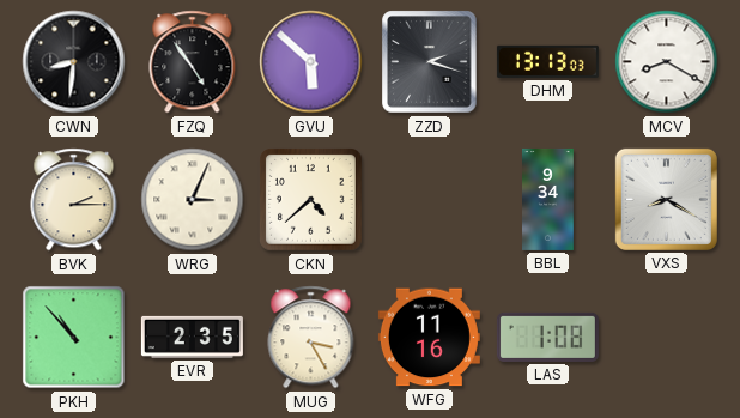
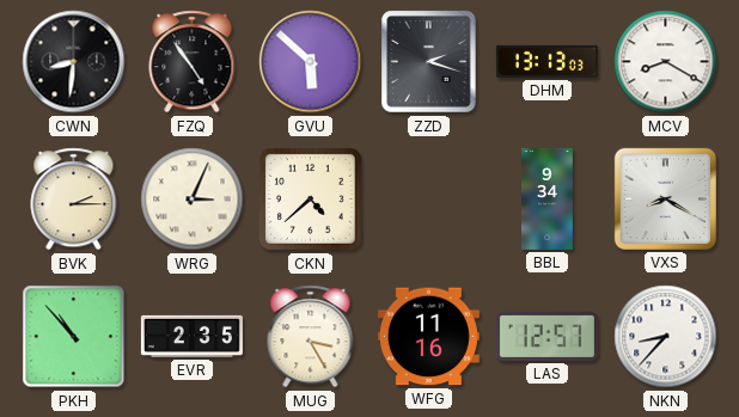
LAS: 1:08 -> 12:57 (546, 336)
NKN: none -> 8:37 (666, 337)
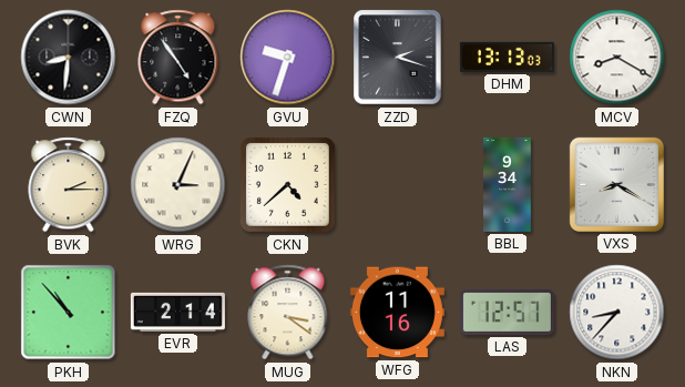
GVU: 5:52 -> 9:33 (288, 58)
EVR: 2:35 -> 2:14 (177, 312)
MUG: 3:25 -> 3:21 (288, 313)
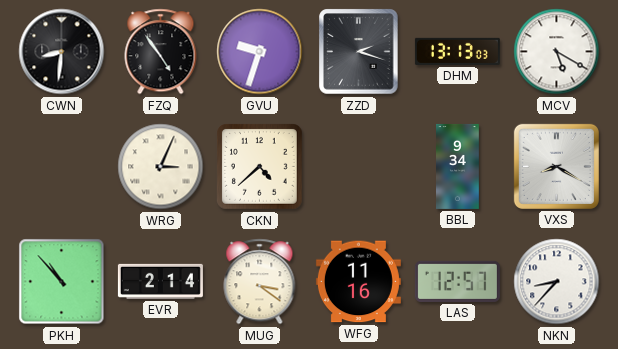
MCV: 8:20 -> 5:20 (557, 52)
BVK: 2:15 -> none (69, 185)
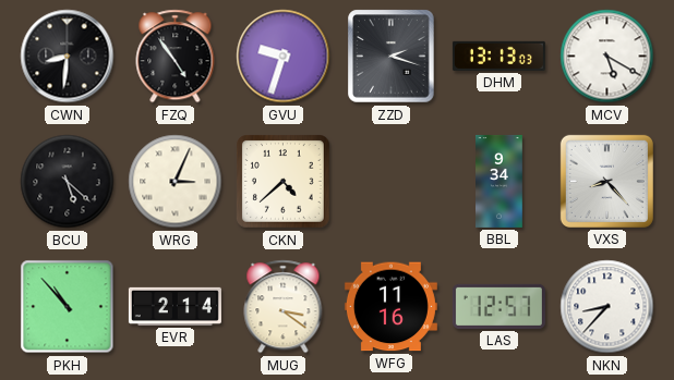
BCU: none -> 5:22 (68, 182)
VXS: 8:20 -> 8:23 (606, 181)
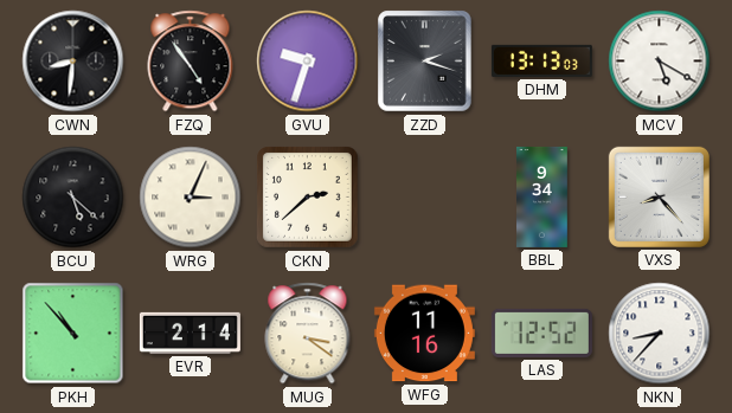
CKN: 4:38 -> 2:38 (308, 198)
LAS: 12:57 -> 12:52 (541, 333)
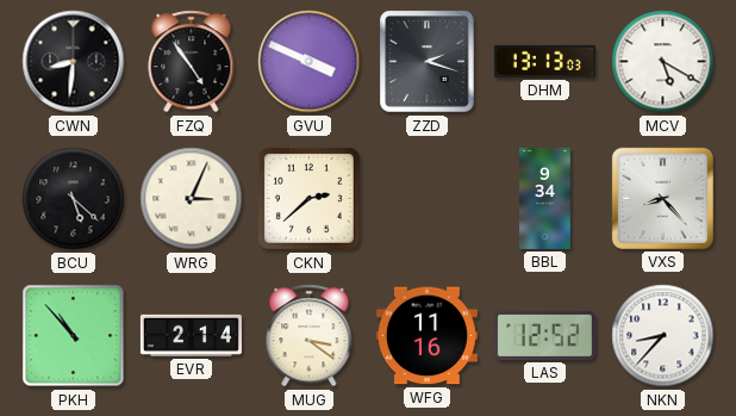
GVU: 9:33 -> 3:49 (310, 62)
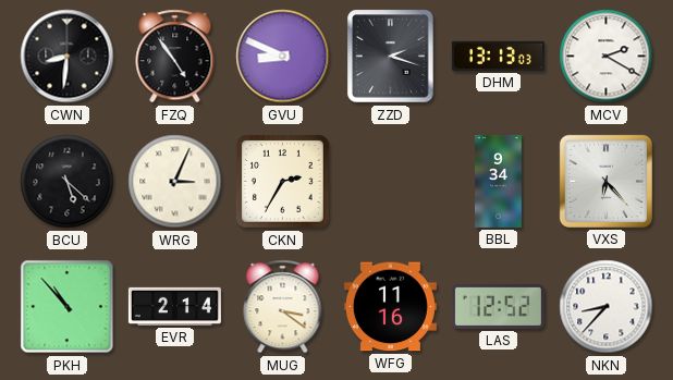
GVU: 3:49 -> 8:49 (283, 57)
MCV: 5:20 -> 2:20 (607, 57)
CKN: 2:38 -> 2:35 (283, 182)
VXS: 8:23 -> 6:23 (605, 181)
